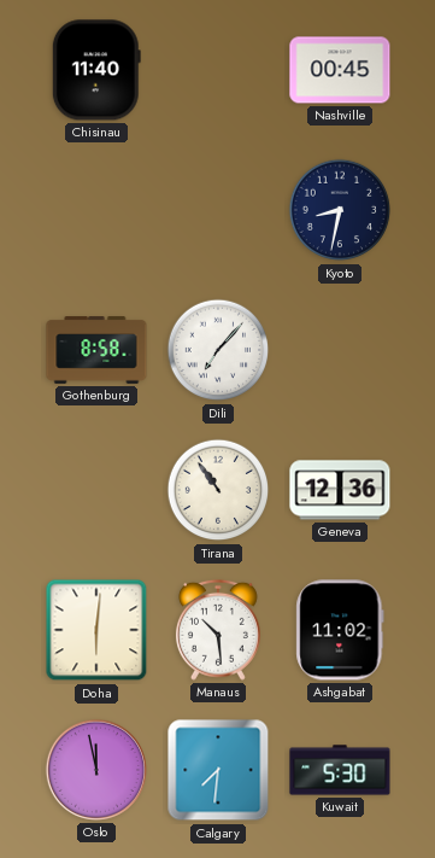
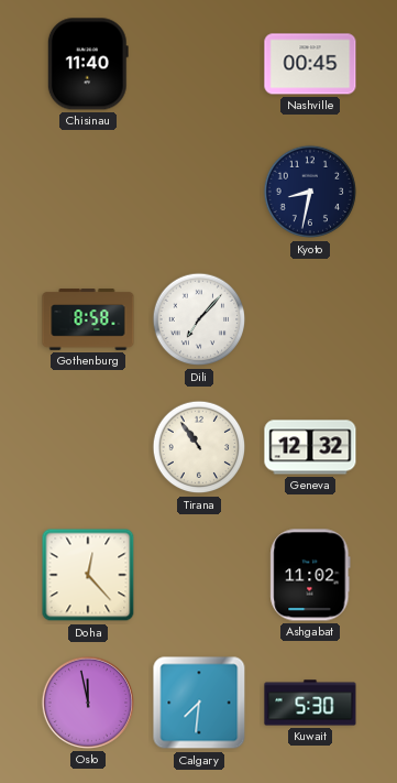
Geneva: 12:36 -> 12:32 (310, 447)
Doha: 6:01 -> 12:23 (88, 575)
Manaus: 10:29 -> none (218, 630)
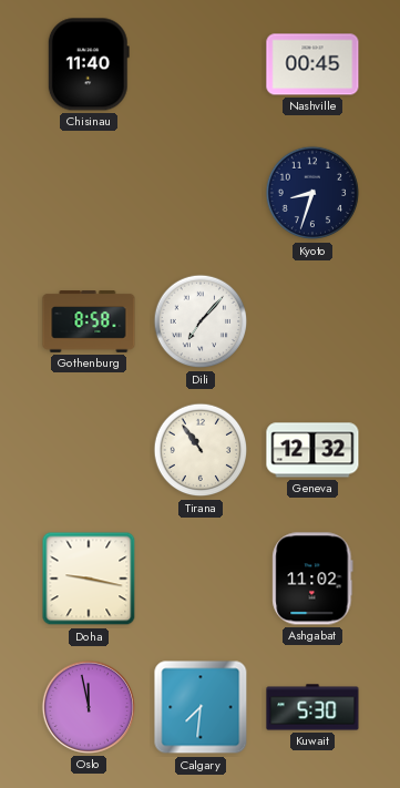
Kyoto: 8:32 -> 8:33 (312, 193)
Doha: 12:23 -> 9:17 (89, 579)
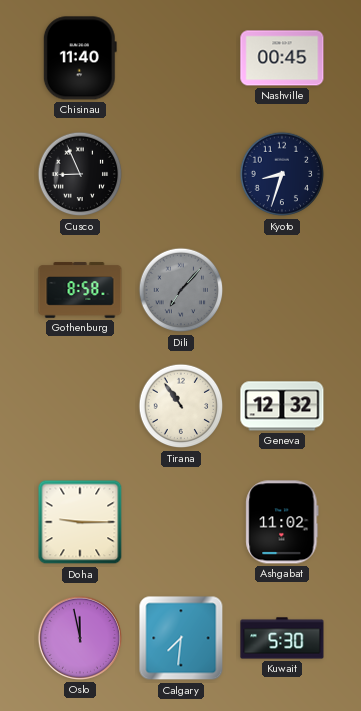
Cusco: none -> 8:56 (80, 174)
Dili dial: white -> grey (181, 290)
Doha: 9:17 -> 9:15 (80, 522)
